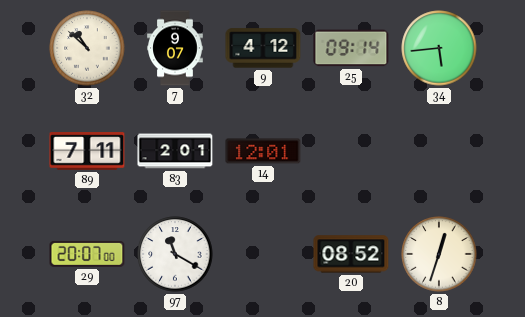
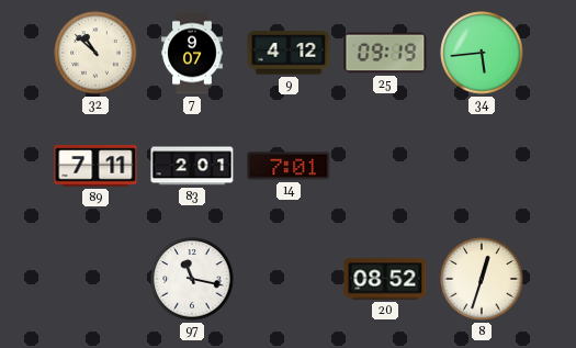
25: 09:14 -> 09:19 (385, 53)
14: 12:01 -> 7:01 (289, 166)
29: 20:07 -> none (87, 254)
97: 11:20 -> 11:17 (192, 279)
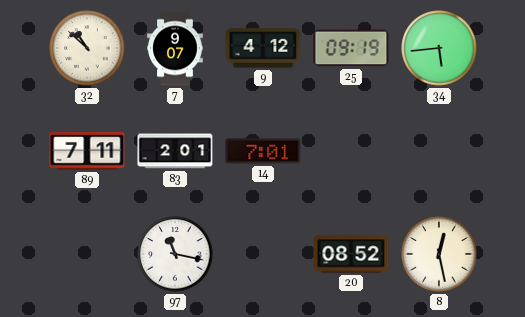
8: 12:33 -> 12:28 (439, 254)
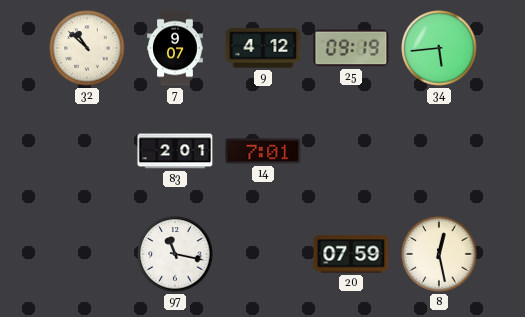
89: 7:11 -> none (87, 151)
20: 08:52 -> 07:59 (351, 254)
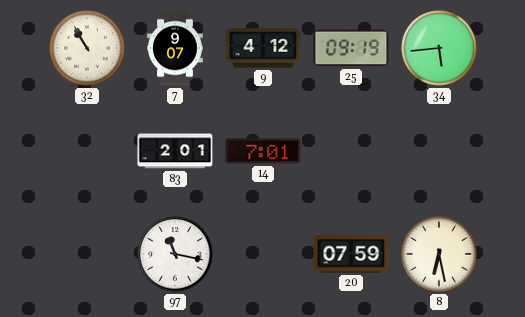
32: 10:52 -> 10:55 (87, 48)
8: 12:28 -> 6:28 (439, 254)
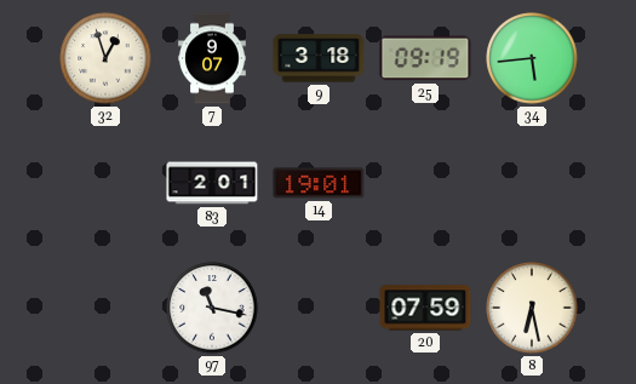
32: 10:55 -> 12:57 (105, 58)
9: 4:12 -> 3:18 (319, 58)
14: 7:01 -> 19:01 (319, 183)
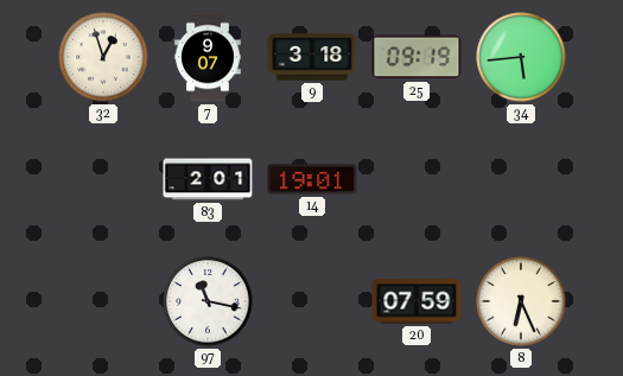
8: 6:28 -> 6:26 (521, 301)
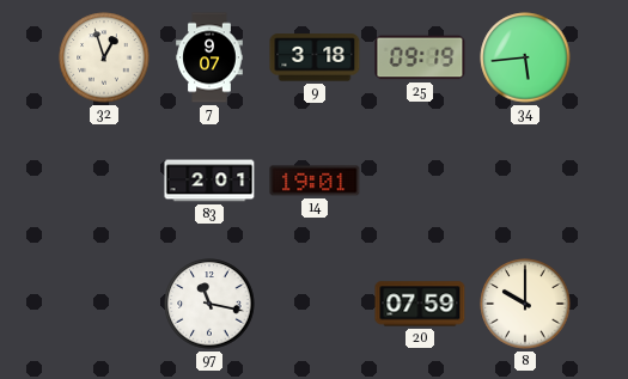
8: 6:26 -> 10:00 (525, 304)
